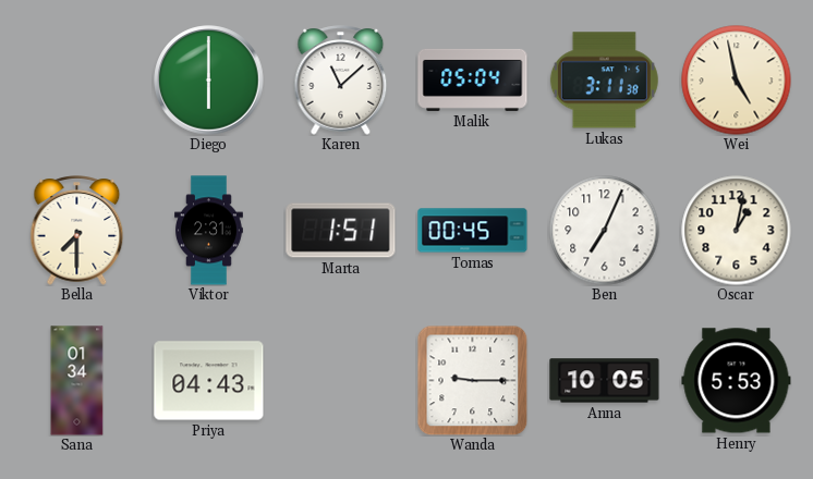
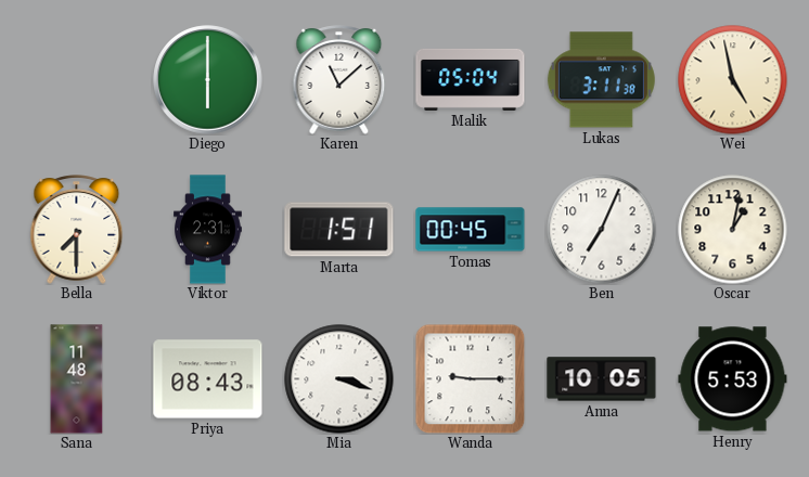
Sana: 01:34 -> 11:48 (77, 379)
Priya: 04:43 -> 08:43 (208, 379)
Mia: none -> 3:18 (339, 379)
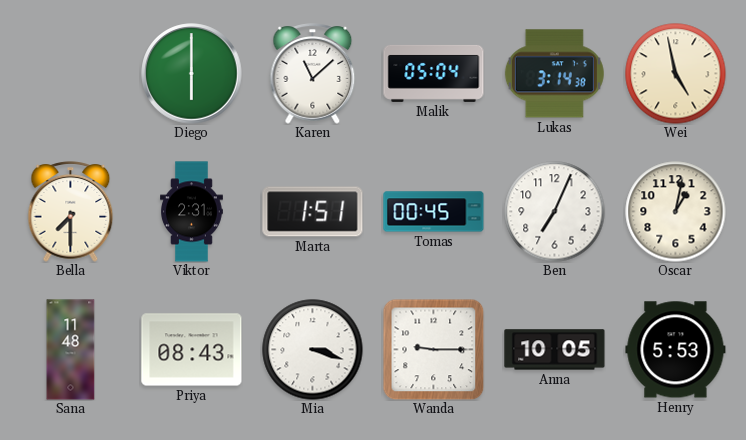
Lukas: 3:11 -> 3:14 (554, 74)
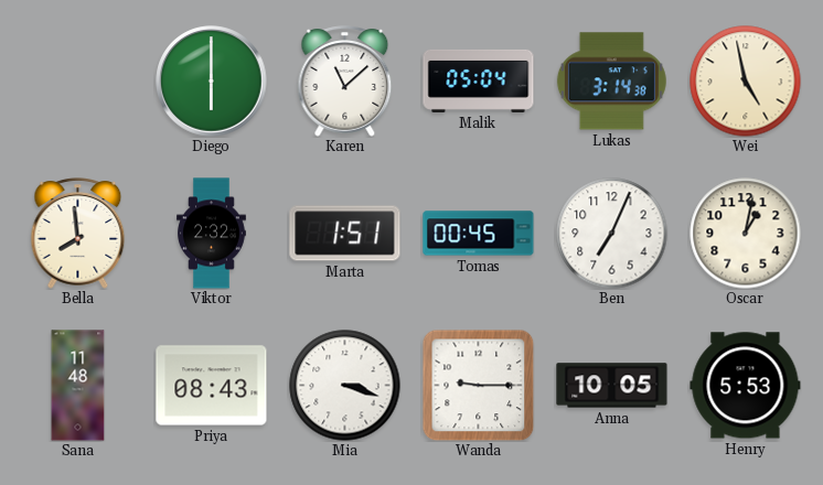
Bella: 7:30 -> 7:59 (78, 234)
Viktor: 2:31 -> 2:32 (212, 234)
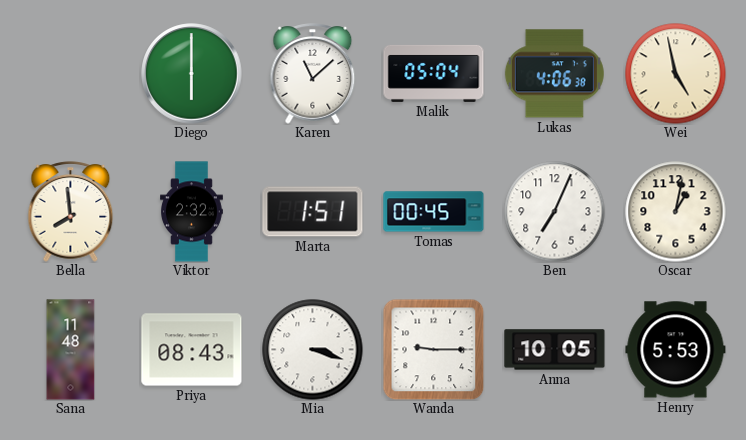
Lukas: 3:14 -> 4:06 (554, 74)
